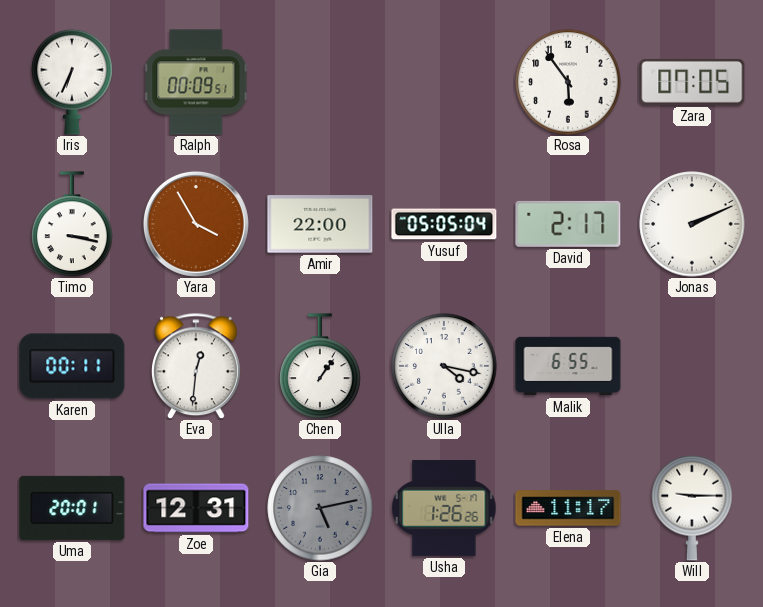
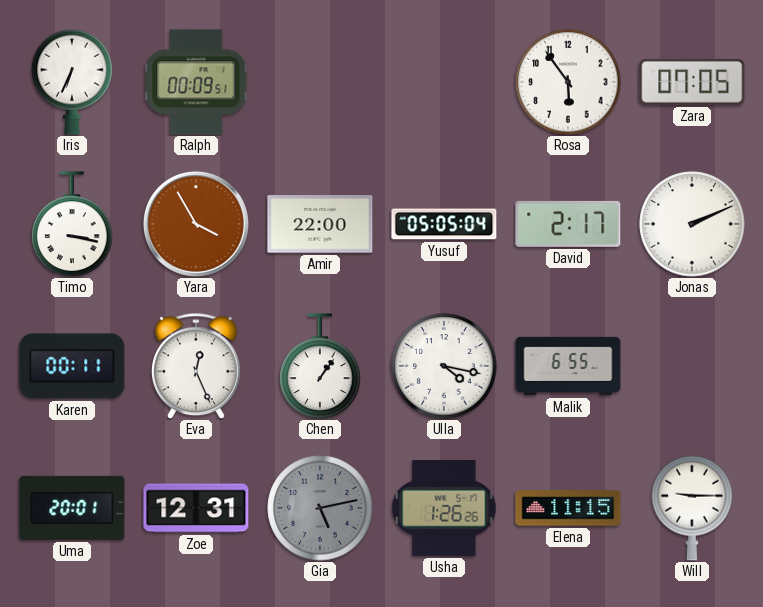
Eva: 12:31 -> 12:26 (196, 366)
Elena: 11:17 -> 11:15 (568, 508)
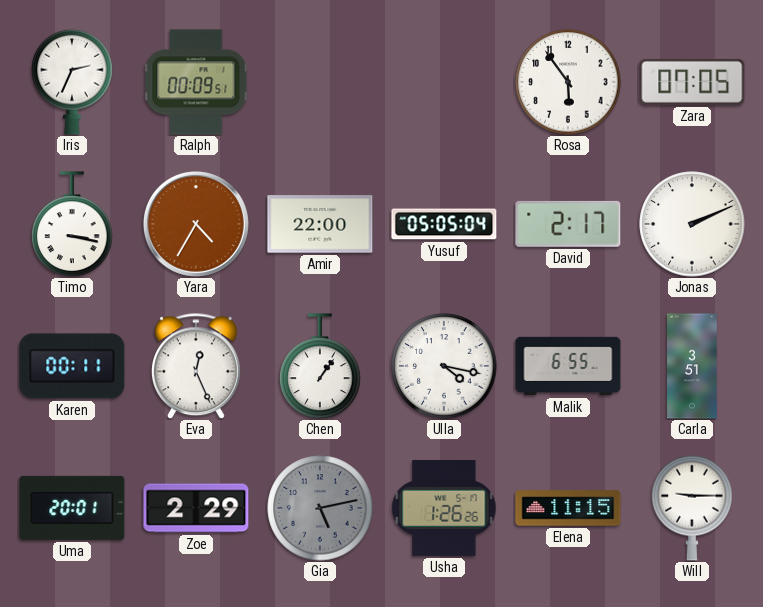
Iris: 6:34 -> 2:34 (72, 82)
Yara: 3:55 -> 4:35 (196, 224)
Carla: none -> 3:51 (692, 366)
Zoe: 12:31 -> 2:29 (196, 508)
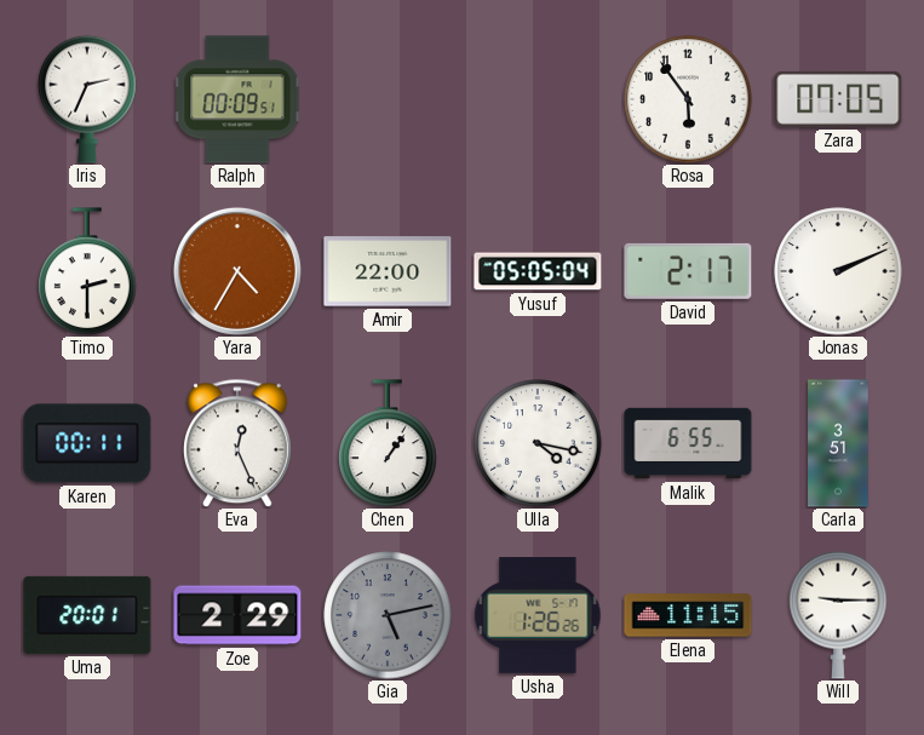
Timo: 3:17 -> 2:30 (87, 271)
